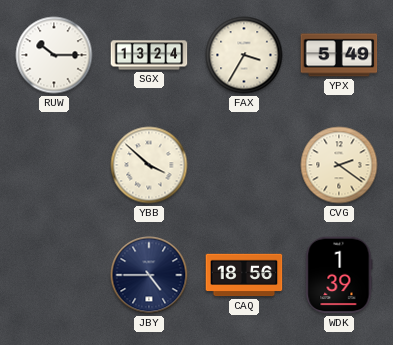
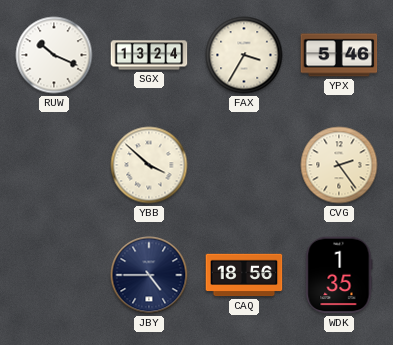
RUW: 10:15 -> 10:19 (54, 55)
YPX: 5:49 -> 5:46 (339, 55)
CVG: 2:21 -> 2:24 (339, 165)
WDK: 1:39 -> 1:35 (339, 275)
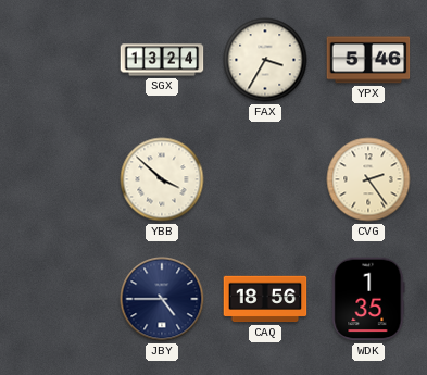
RUW: 10:19 -> none (54, 55)
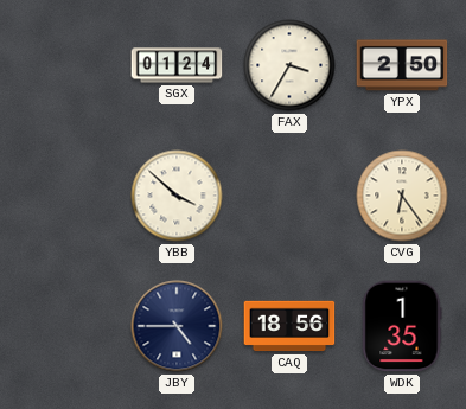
SGX: 13:24 -> 01:24 (177, 65)
YPX: 5:46 -> 2:50 (402, 65)
CVG: 2:24 -> 6:24 (402, 196)
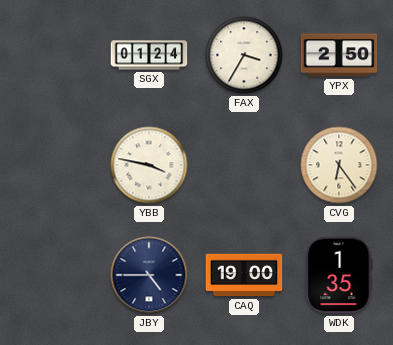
YBB: 3:52 -> 3:47 (149, 165)
CAQ: 18:56 -> 19:00 (244, 275)
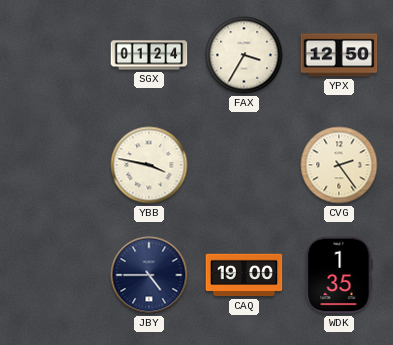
YPX: 2:50 -> 12:50 (339, 55)
CVG: 6:24 -> 2:24 (339, 165)
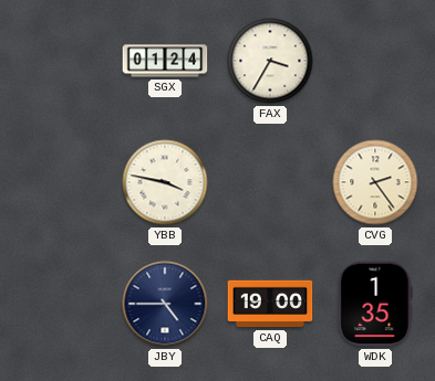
YPX: 12:50 -> none (339, 55)
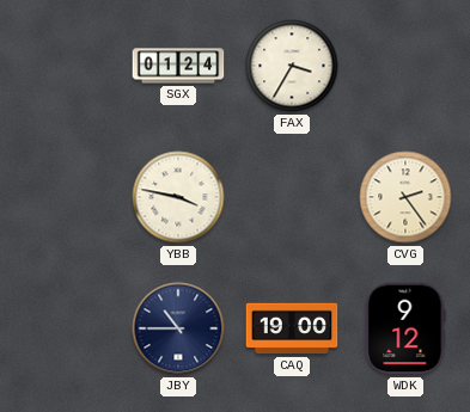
JBY: 4:45 -> 10:45 (178, 328)
WDK: 1:35 -> 9:12 (405, 328)
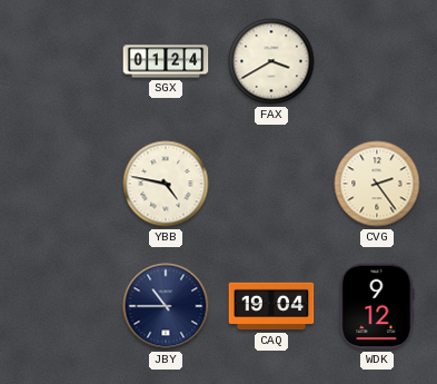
FAX: 3:35 -> 3:40 (271, 61)
YBB: 3:47 -> 4:47 (166, 184)
CAQ: 19:00 -> 19:04 (271, 306)
